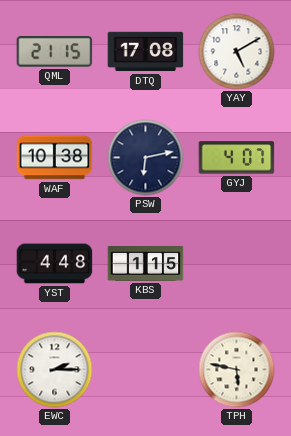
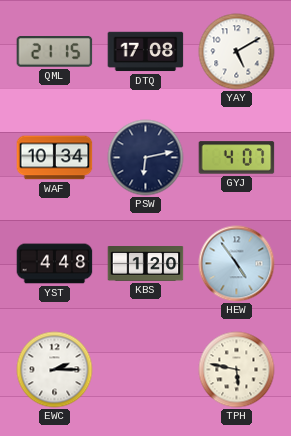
WAF: 10:38 -> 10:34 (55, 158)
KBS: 1:15 -> 1:20 (146, 264)
HEW: none -> 4:54 (237, 264)
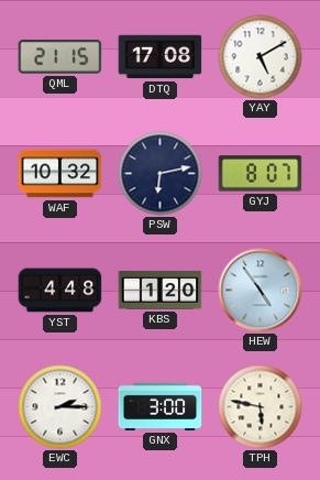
WAF: 10:34 -> 10:32 (60, 174)
GYJ: 4:07 -> 8:07 (261, 174)
GNX: none -> 3:00 (161, 406)
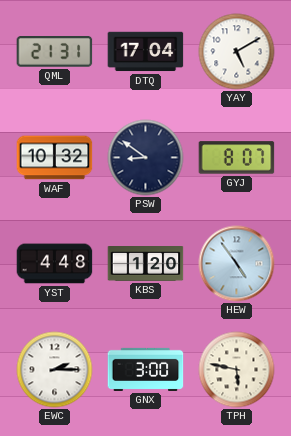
QML: 21:15 -> 21:31 (55, 52)
DTQ: 17:08 -> 17:04 (146, 52)
PSW: 6:13 -> 8:51 (146, 158)
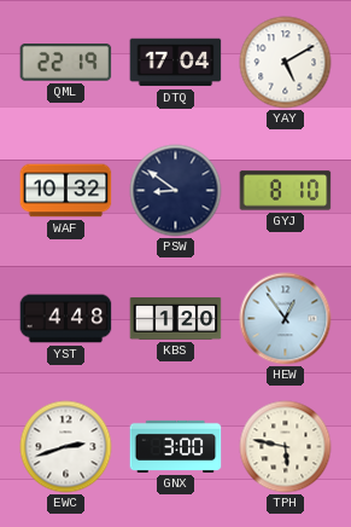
QML: 21:31 -> 22:19 (66, 63)
GYJ: 8:07 -> 8:10 (286, 191)
HEW: 4:54 -> 12:54 (286, 319)
EWC: 2:15 -> 2:42 (66, 447)
